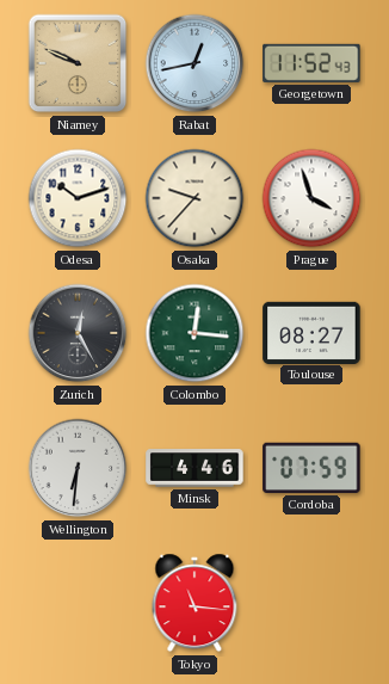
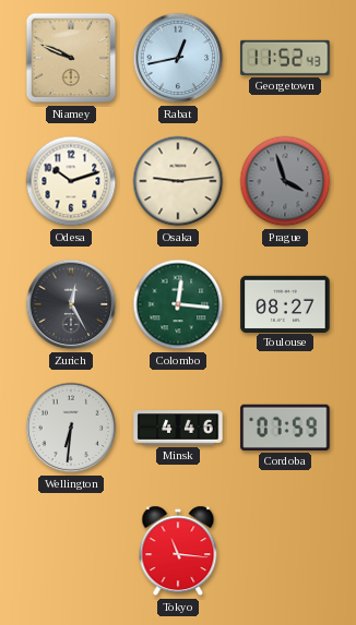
Osaka: 9:37 -> 9:14 (178, 181)
Prague dial: white -> grey (285, 181)
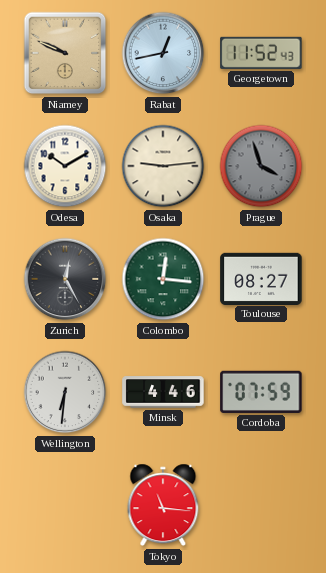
Odesa: 10:12 -> 10:10 (65, 166)
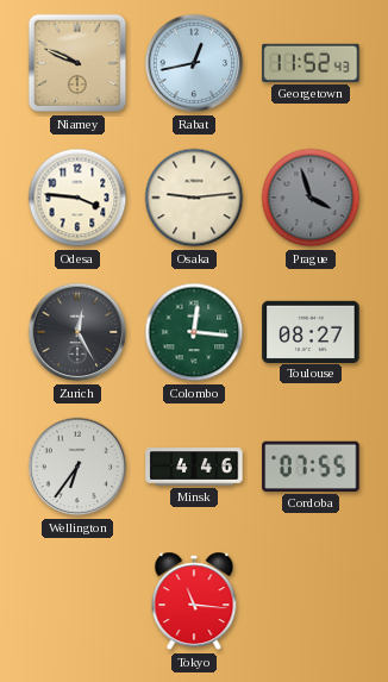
Odesa: 10:10 -> 3:46 (77, 198)
Wellington: 6:31 -> 6:36 (77, 467)
Cordoba: 07:59 -> 07:55 (311, 467)
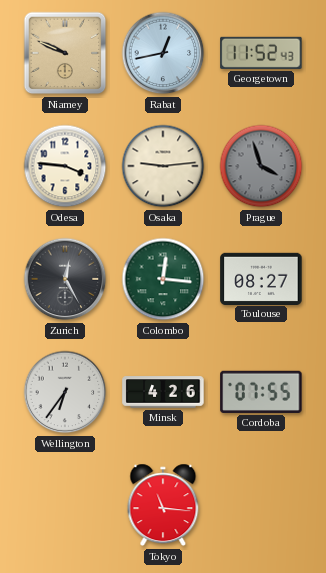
Minsk: 4:46 -> 4:26 (163, 392)
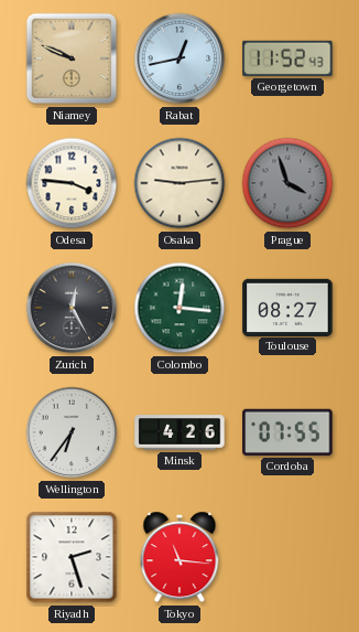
Riyadh: none -> 2:27 (72, 557)
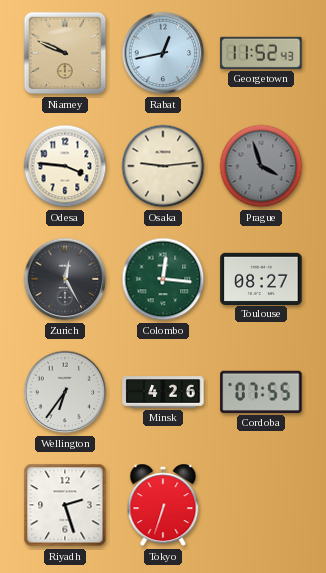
Tokyo: 11:16 -> 6:33 (163, 505)
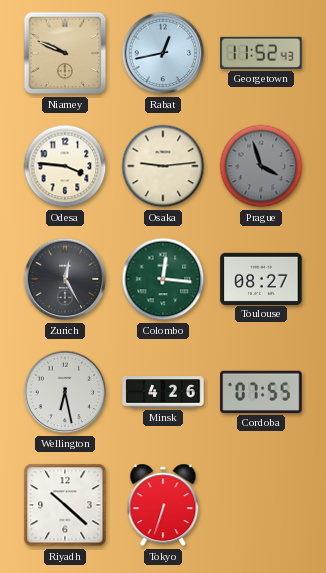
Wellington: 6:36 -> 6:28 (65, 392)
Riyadh: 2:27 -> 10:22 (65, 505)
